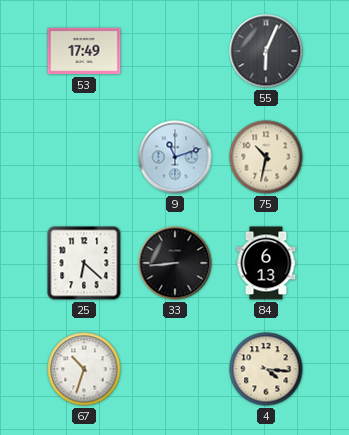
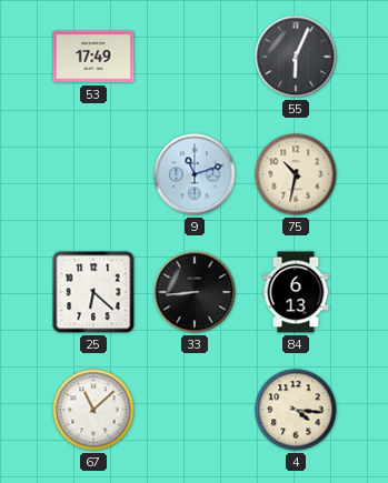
67: 10:33 -> 11:08 (93, 410)
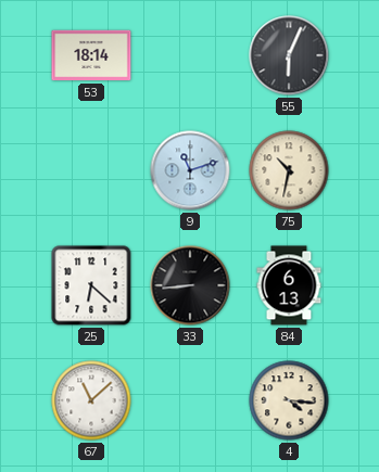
53: 17:49 -> 18:14 (91, 55)
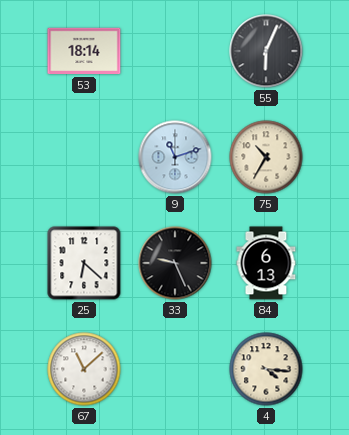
75: 10:32 -> 10:35 (266, 157)
33: 8:44 -> 9:26 (175, 263)
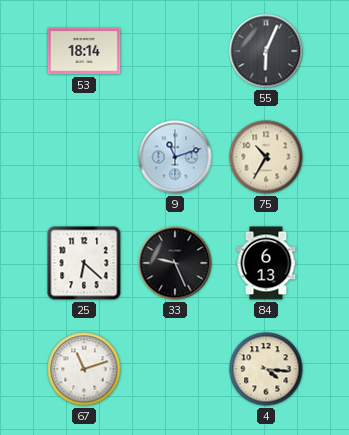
67: 11:08 -> 11:12 (84, 369)
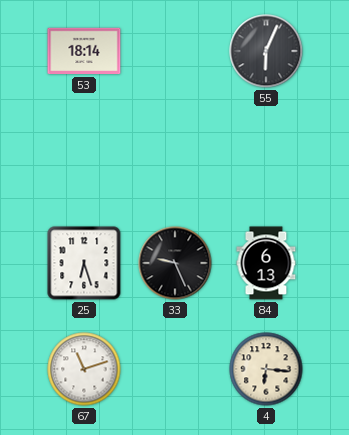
9: 11:12 -> none (175, 157)
75: 10:35 -> none (266, 157)
25: 6:22 -> 6:27 (84, 263)
4: 4:16 -> 6:16 (266, 369)
